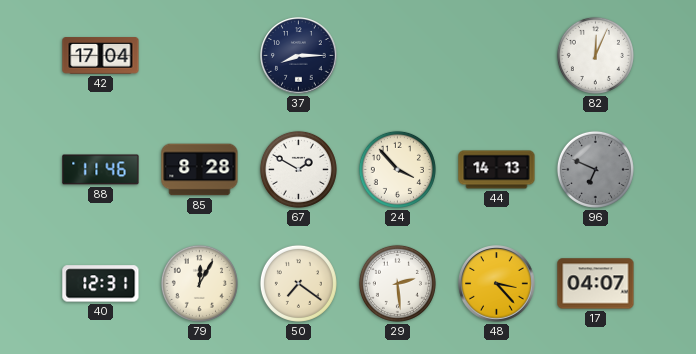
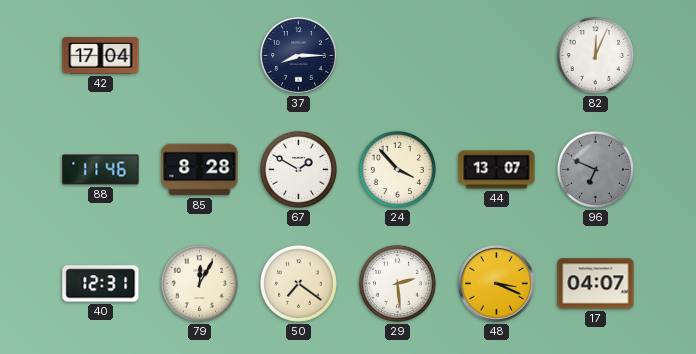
44: 14:13 -> 13:07 (497, 170)
48: 3:23 -> 3:19 (497, 284)
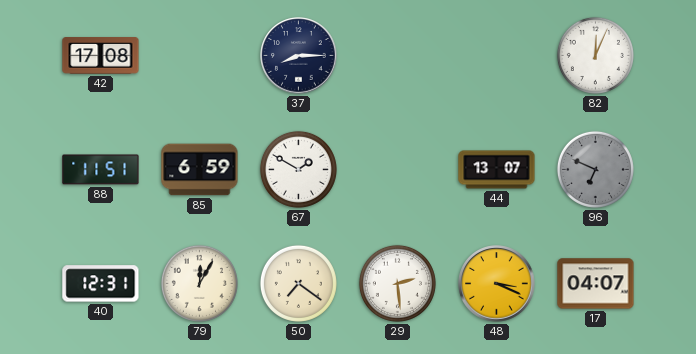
42: 17:04 -> 17:08 (101, 56)
88: 11:46 -> 11:51 (101, 170)
85: 8:28 -> 6:59 (200, 170)
24: 3:53 -> none (397, 169)
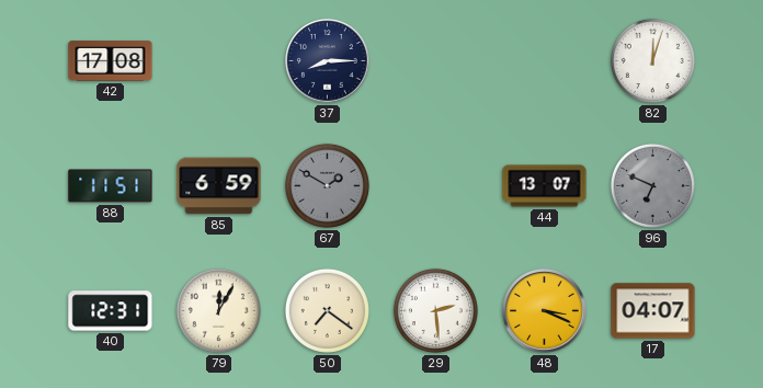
82: 12:04 -> 12:03 (652, 60)
67 dial: white -> grey (327, 185)
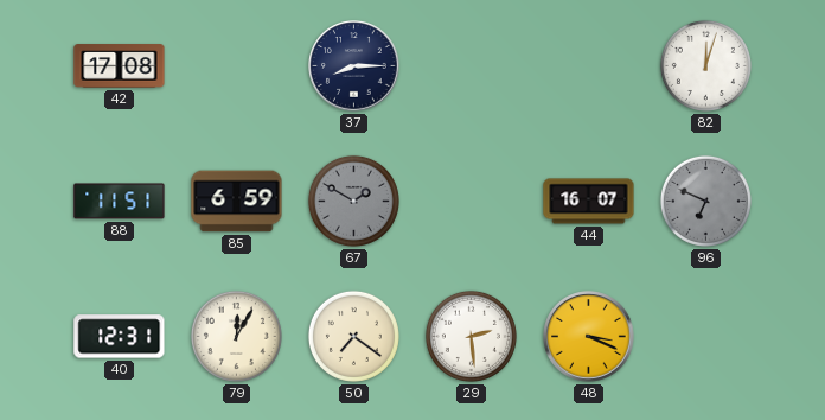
44: 13:07 -> 16:07 (589, 202)
17: 04:07 -> none (653, 311)
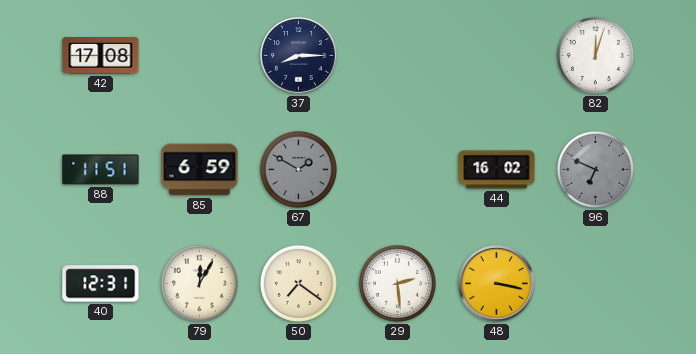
44: 16:07 -> 16:02 (497, 170)
48: 3:19 -> 3:17 (497, 284)
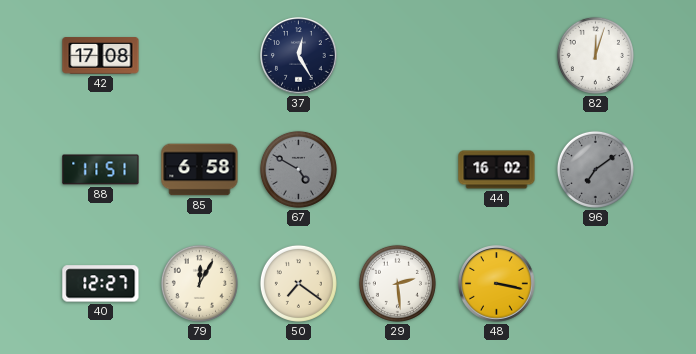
37: 8:15 -> 12:25 (299, 56)
85: 6:59 -> 6:58 (200, 170)
67: 1:50 -> 4:50 (298, 169)
96: 6:49 -> 7:09 (595, 169)
40: 12:31 -> 12:27 (101, 284)
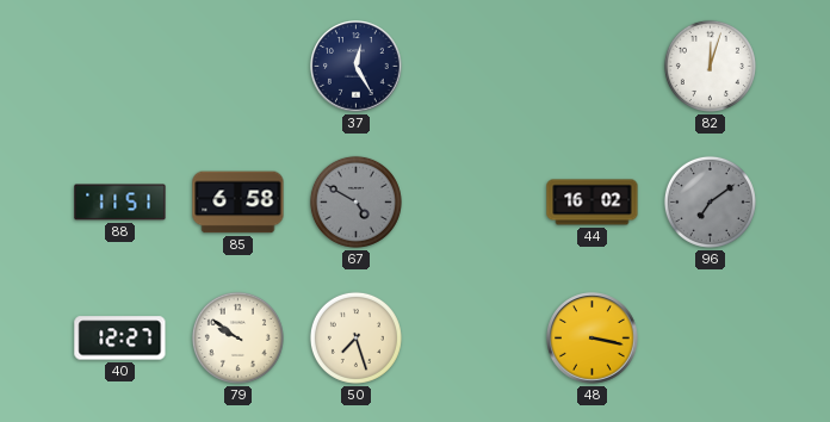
42: 17:08 -> none (101, 56)
79: 12:05 -> 9:51 (237, 337)
50: 7:21 -> 7:27 (355, 337)
29: 2:29 -> none (397, 283)
